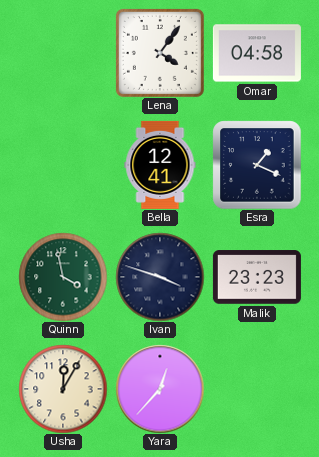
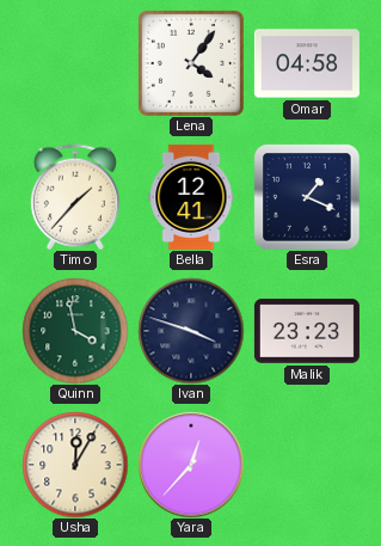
Timo: none -> 1:37 (75, 197)
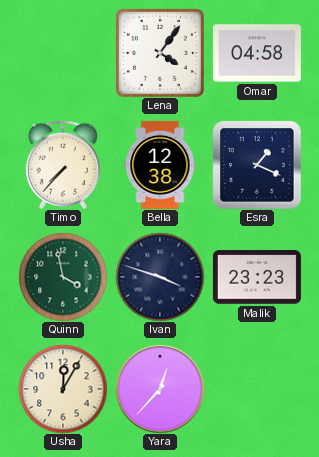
Timo: 1:37 -> 7:37 (63, 165)
Bella: 12:41 -> 12:38 (160, 165)
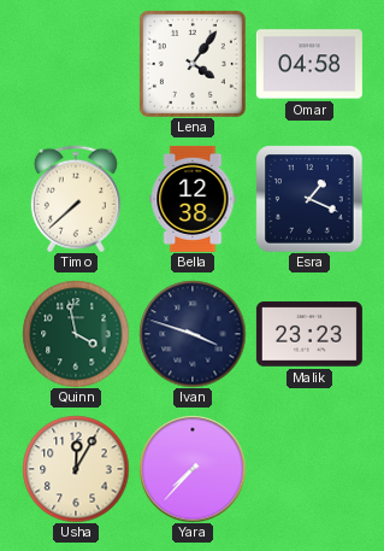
Timo: 7:37 -> 7:38 (76, 199)
Yara: 12:37 -> 7:37 (193, 469)
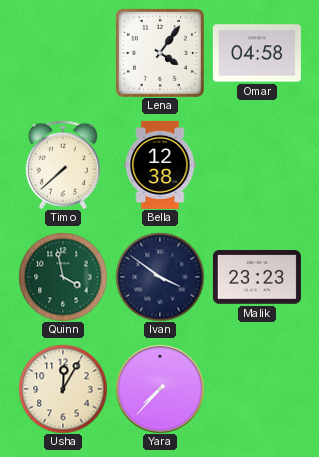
Esra: 1:19 -> none (309, 199)
Ivan: 3:48 -> 3:51 (160, 277)
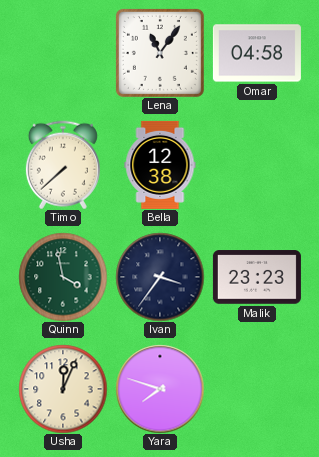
Lena: 4:06 -> 11:06 (160, 53)
Ivan: 3:51 -> 3:36 (160, 277)
Usha: 12:05 -> 12:04 (63, 389)
Yara: 7:37 -> 7:48 (160, 389)
